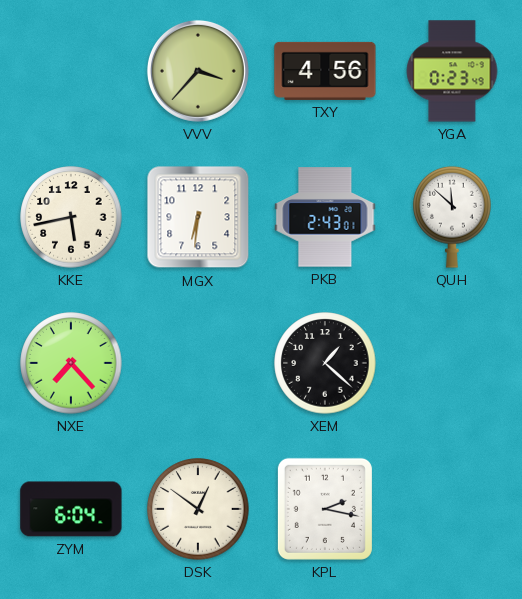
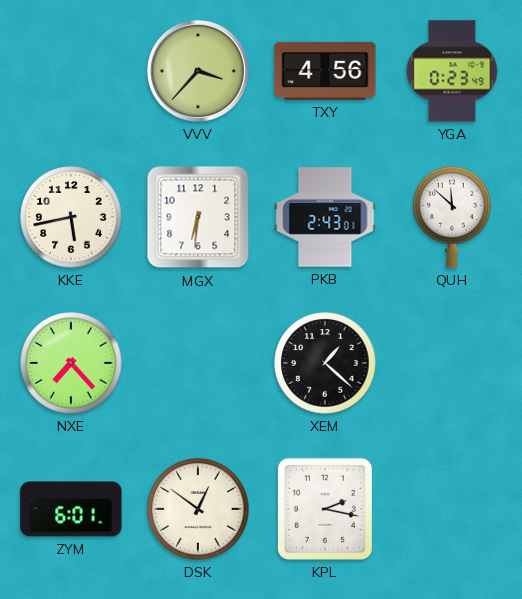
ZYM: 6:04 -> 6:01 (71, 509)
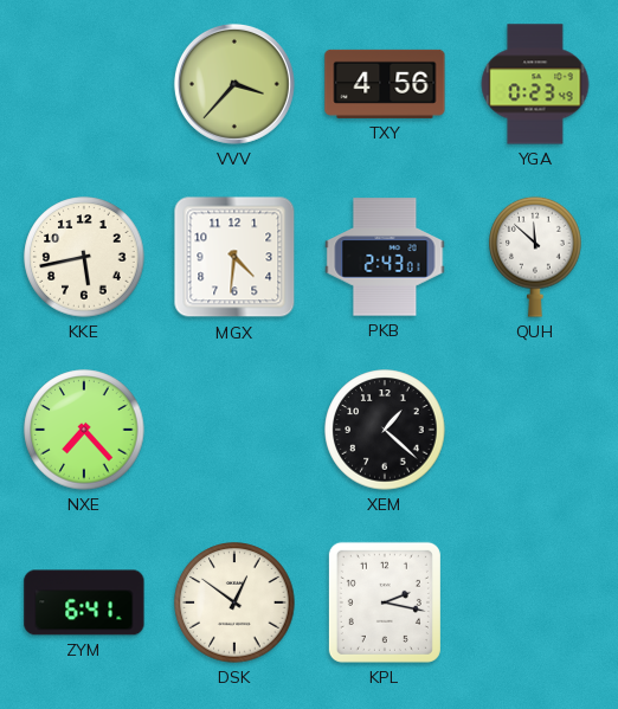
MGX: 6:31 -> 4:31 (234, 257)
ZYM: 6:01 -> 6:41 (84, 602)
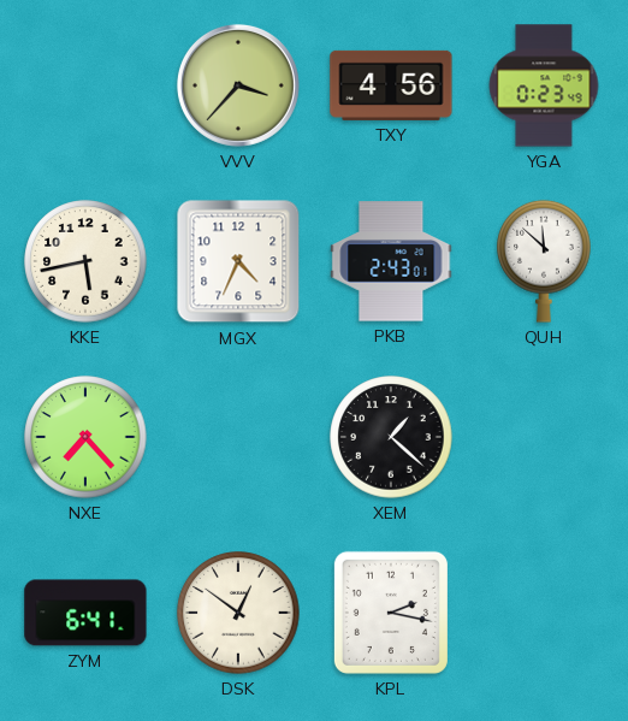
MGX: 4:31 -> 4:34 (238, 261)
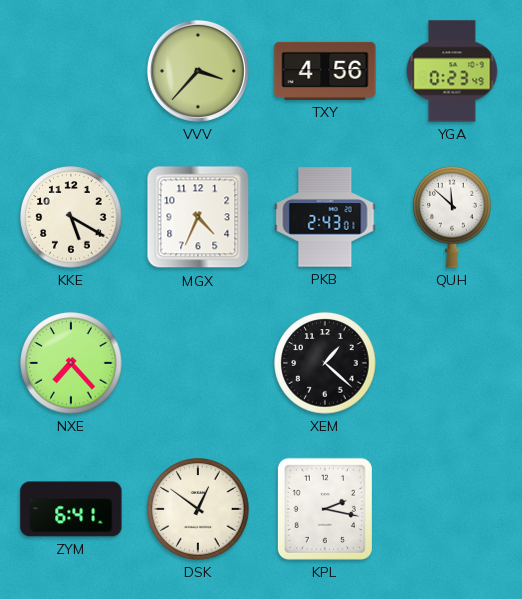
KKE: 5:43 -> 5:20 (71, 217)
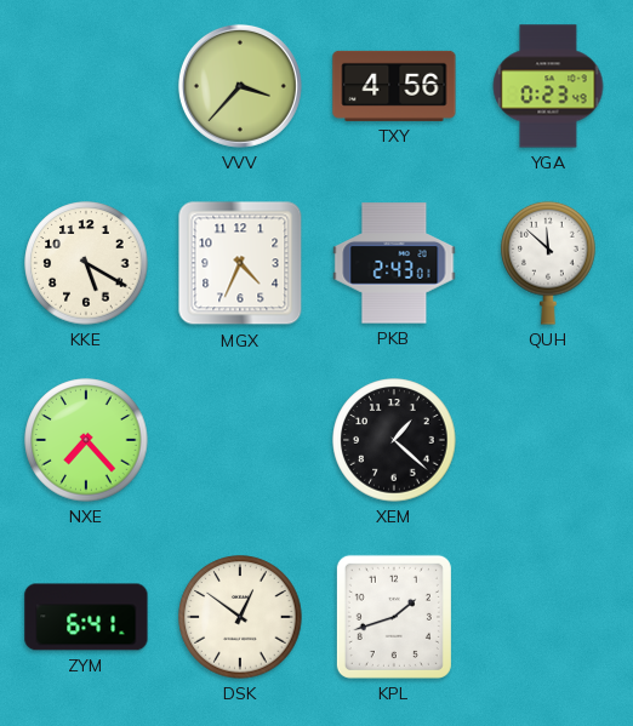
KPL: 2:17 -> 1:42 (394, 617)
